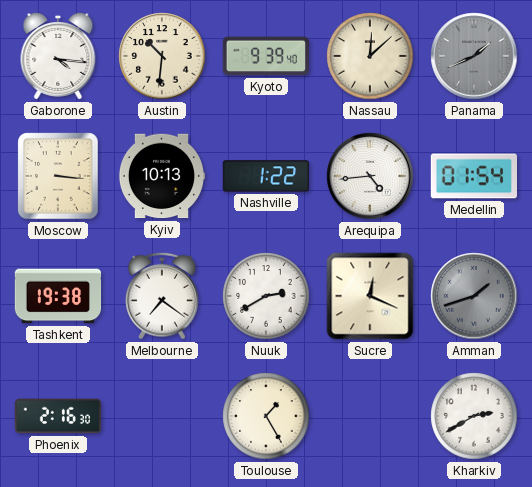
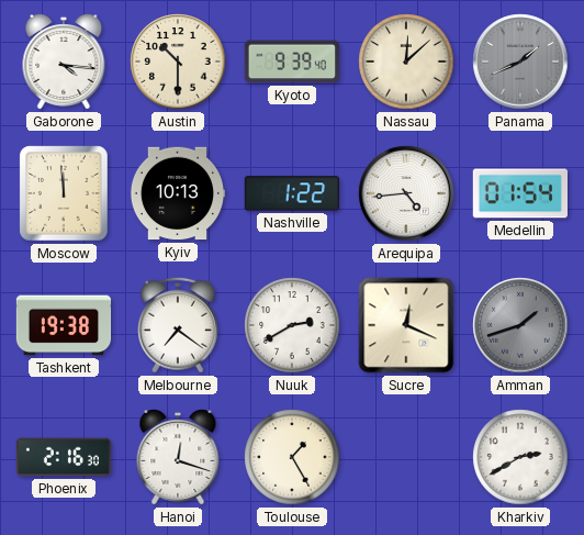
Austin: 10:31 -> 10:30 (178, 62)
Moscow: 3:16 -> 11:59 (64, 193)
Hanoi: none -> 12:18 (178, 458)
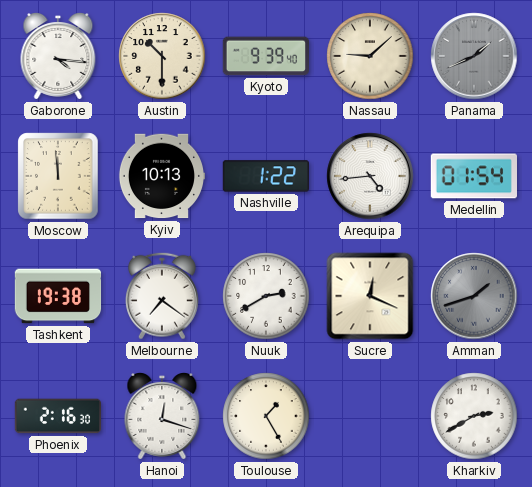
Nassau: 12:08 -> 9:08 (370, 56)
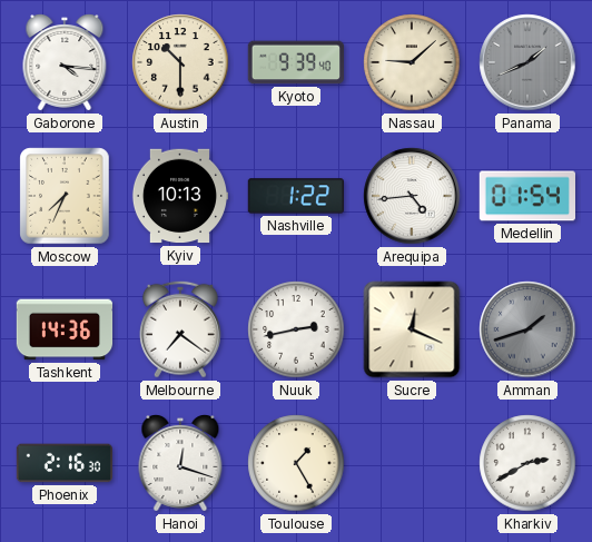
Moscow: 11:59 -> 7:34 (65, 196)
Tashkent: 19:38 -> 14:36 (65, 329)
Nuuk: 2:40 -> 2:43 (296, 329)
